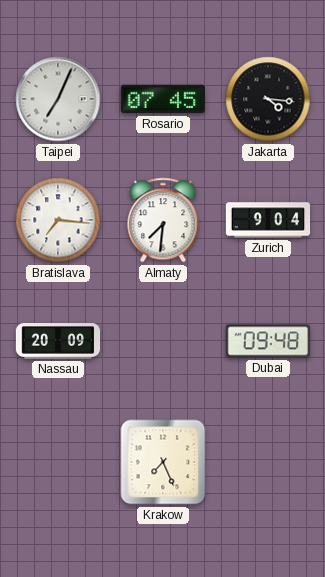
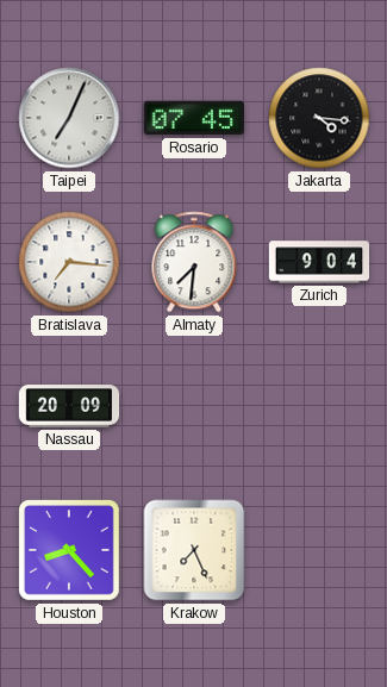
Dubai: 09:48 -> none (267, 341)
Houston: none -> 8:23 (70, 551)
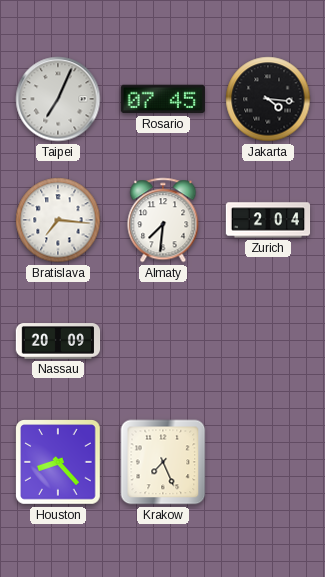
Zurich: 9:04 -> 2:04 (268, 220)
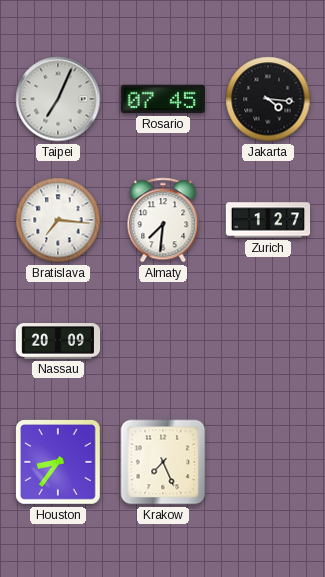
Zurich: 2:04 -> 1:27 (268, 220)
Houston: 8:23 -> 8:36 (59, 463)
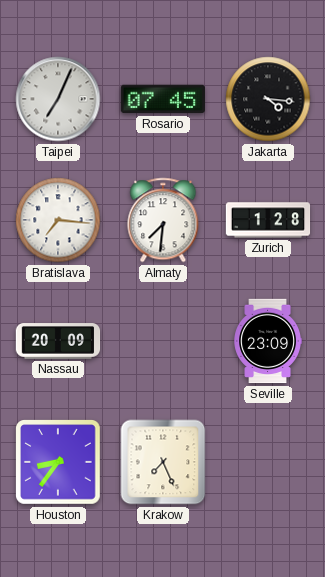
Zurich: 1:27 -> 1:28 (268, 220)
Seville: none -> 23:09 (267, 341)
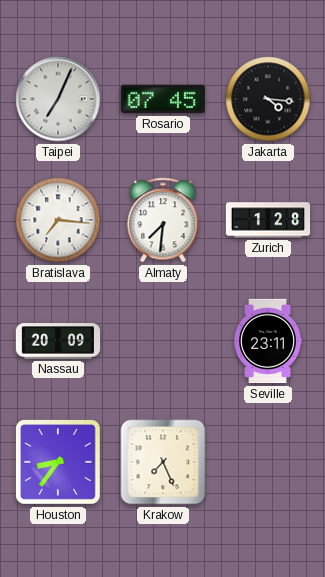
Seville: 23:09 -> 23:11 (267, 341)
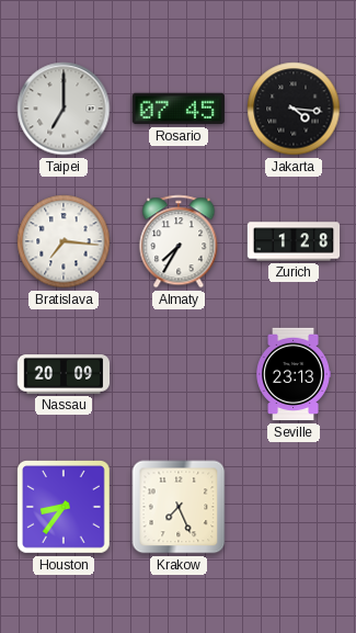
Taipei: 7:04 -> 7:00 (64, 109)
Almaty: 7:31 -> 7:35 (179, 241)
Seville: 23:11 -> 23:13 (292, 374)
